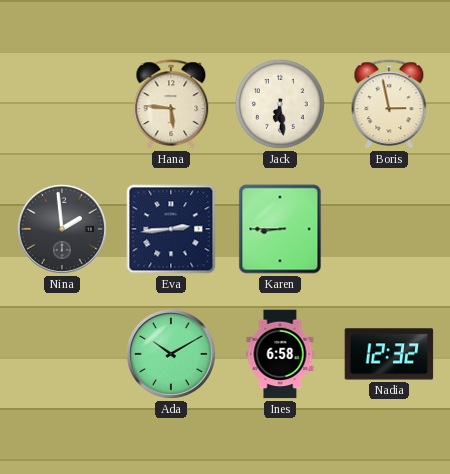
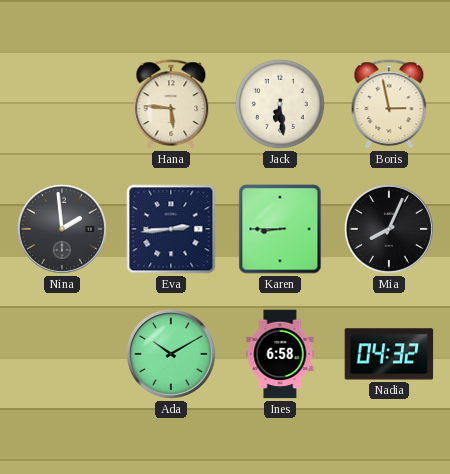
Mia: none -> 8:04 (389, 229)
Nadia: 12:32 -> 04:32 (389, 354)
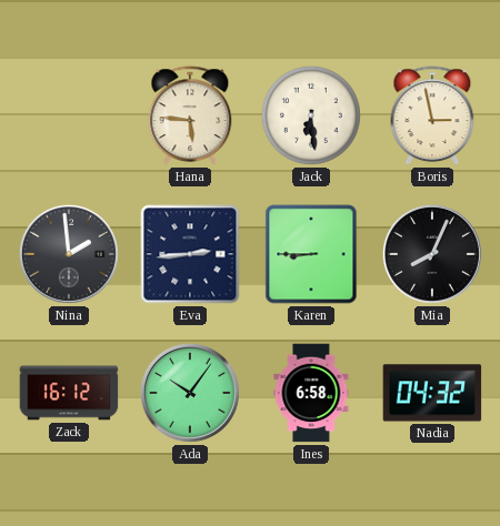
Zack: none -> 16:12 (69, 393)
Ada: 10:10 -> 10:06 (190, 393)
